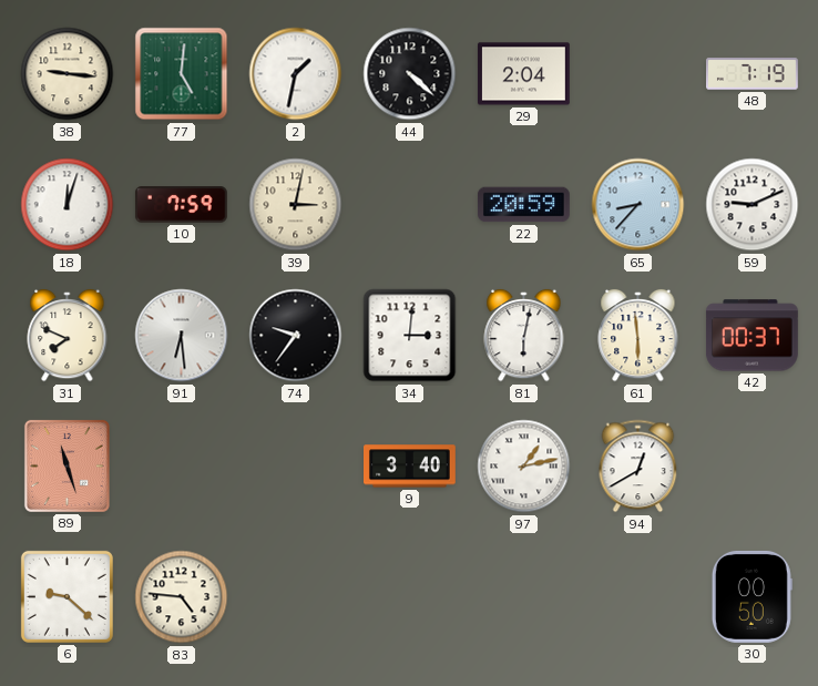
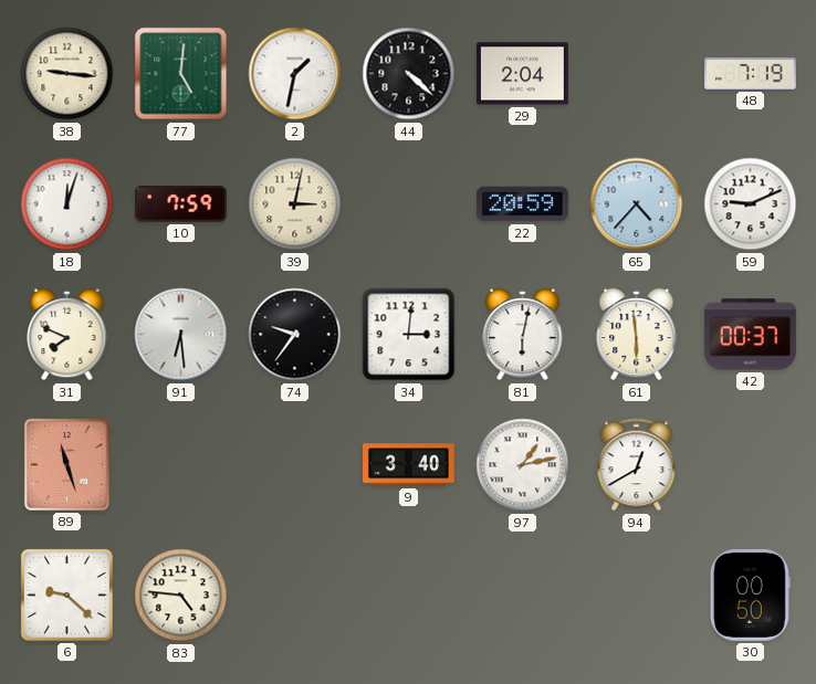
65: 8:37 -> 4:37 (637, 204)
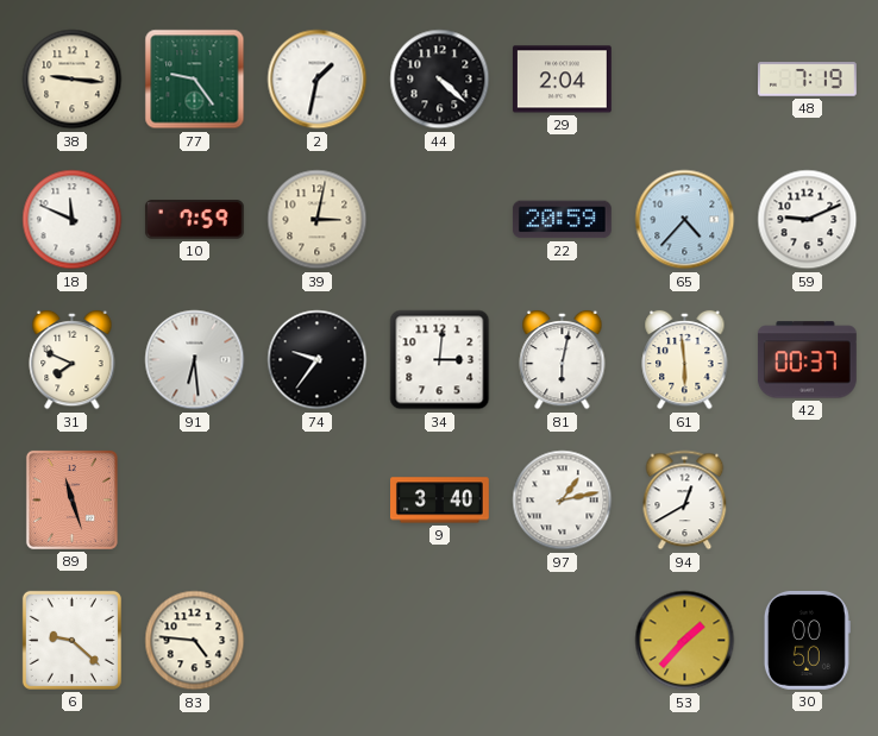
77: 5:01 -> 9:24 (195, 80)
18: 12:03 -> 11:49 (73, 220)
53: none -> 1:37 (685, 641)
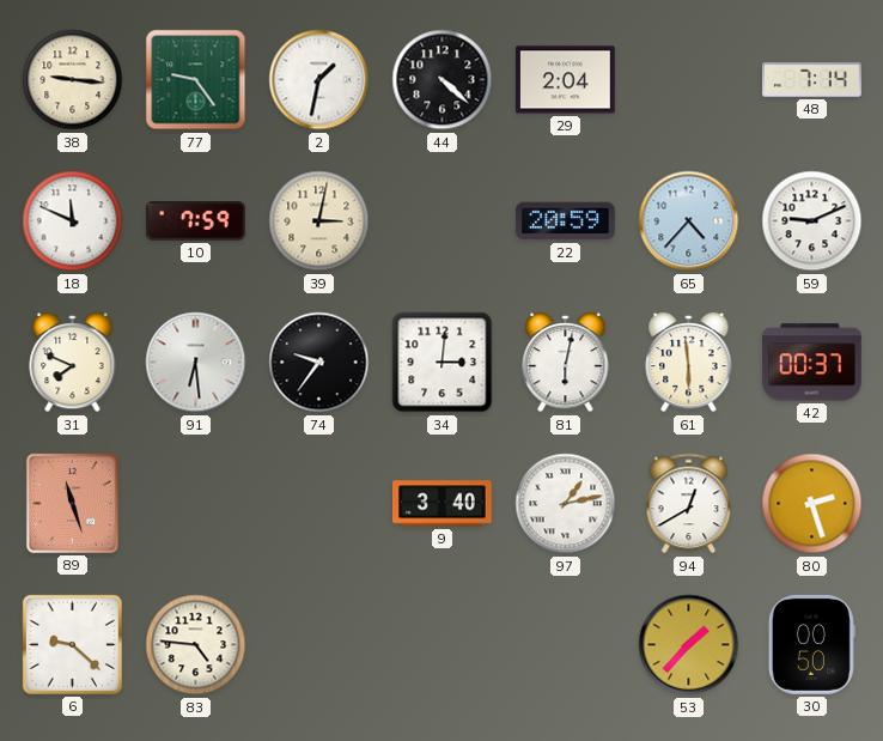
48: 7:19 -> 7:14 (812, 80)
80: none -> 2:27 (812, 504)
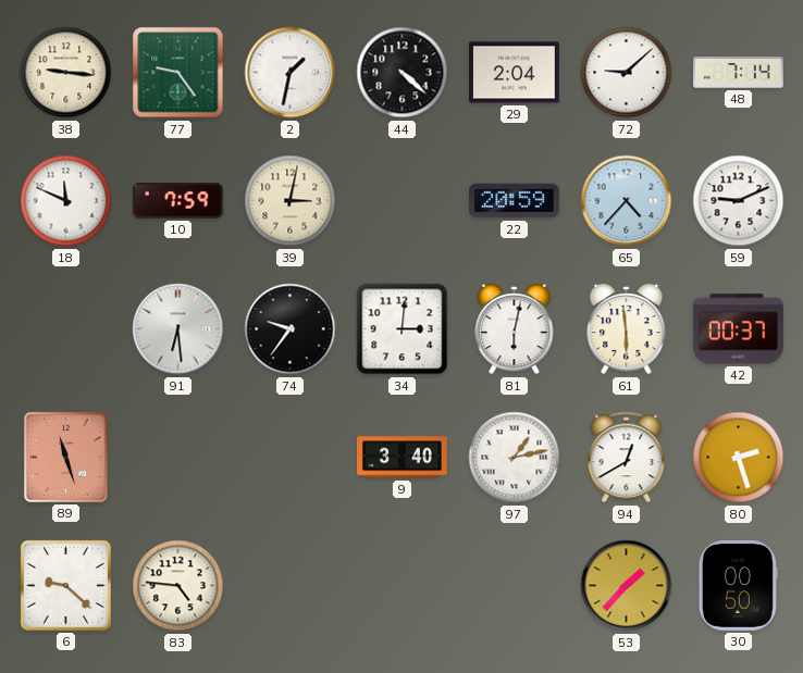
72: none -> 9:08 (627, 73)
31: 7:49 -> none (73, 363)
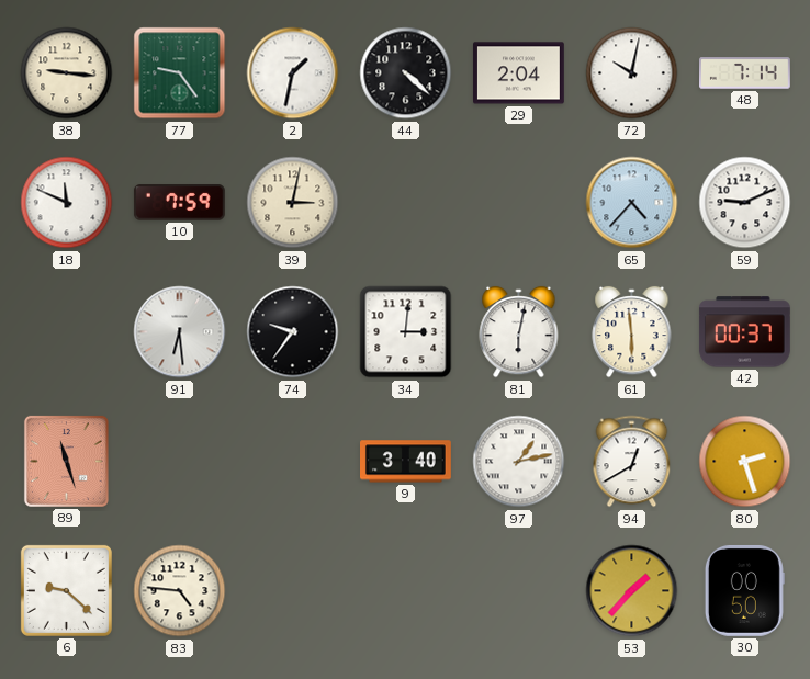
72: 9:08 -> 10:02 (632, 73)
22: 20:59 -> none (514, 201)
